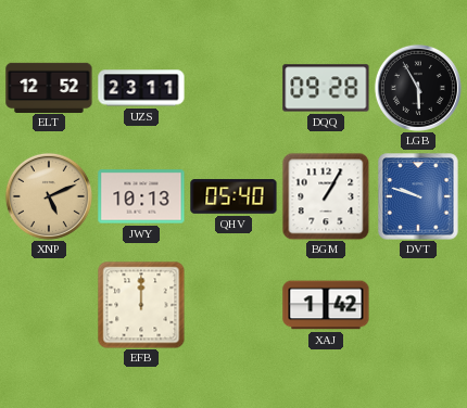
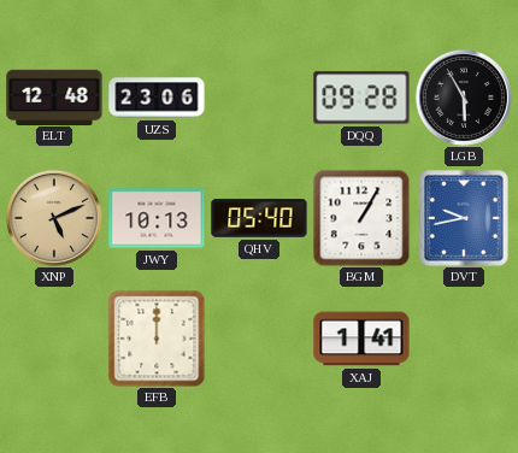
ELT: 12:52 -> 12:48 (54, 96)
UZS: 23:11 -> 23:06 (157, 98)
DVT: 9:48 -> 9:43 (464, 218)
XAJ: 1:42 -> 1:41 (361, 339)
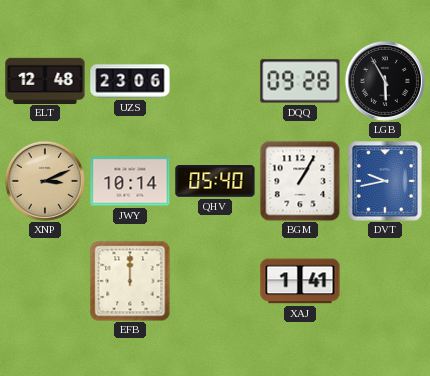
XNP: 5:11 -> 3:11 (45, 181)
JWY: 10:13 -> 10:14 (130, 181)
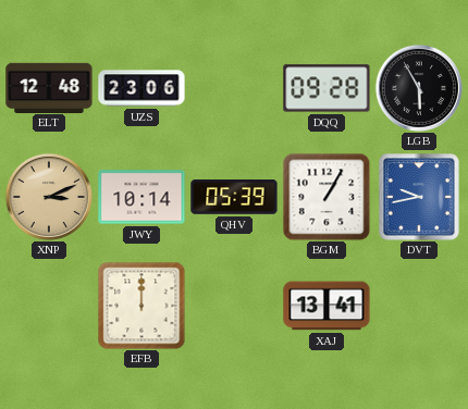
QHV: 05:40 -> 05:39 (234, 197)
XAJ: 1:41 -> 13:41 (327, 306)
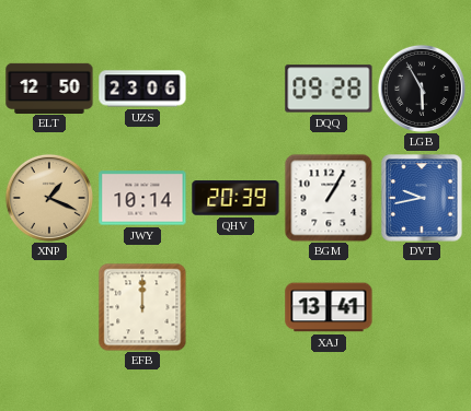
ELT: 12:48 -> 12:50 (49, 87)
XNP: 3:11 -> 1:19 (49, 198)
QHV: 05:39 -> 20:39 (235, 198)
